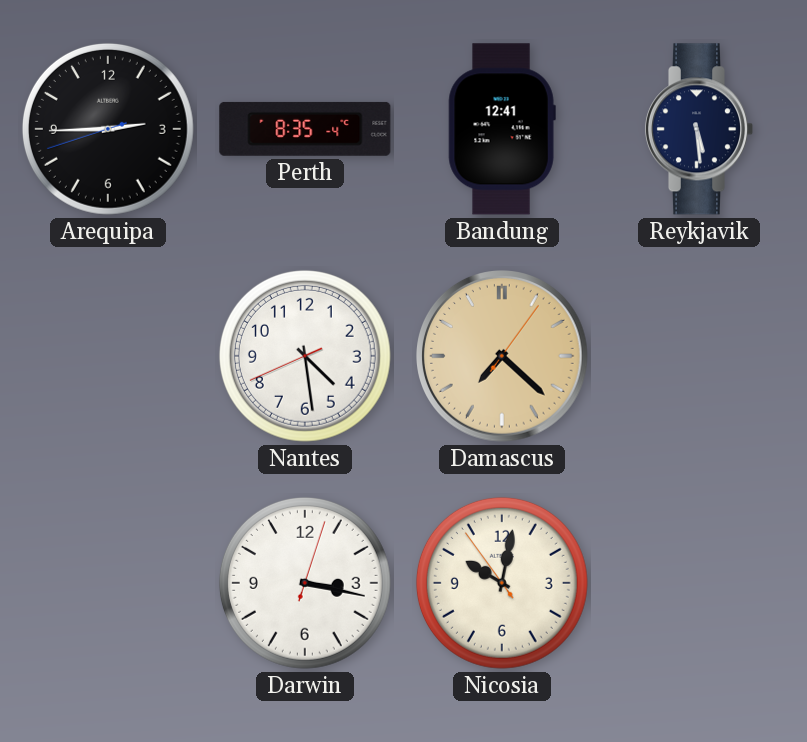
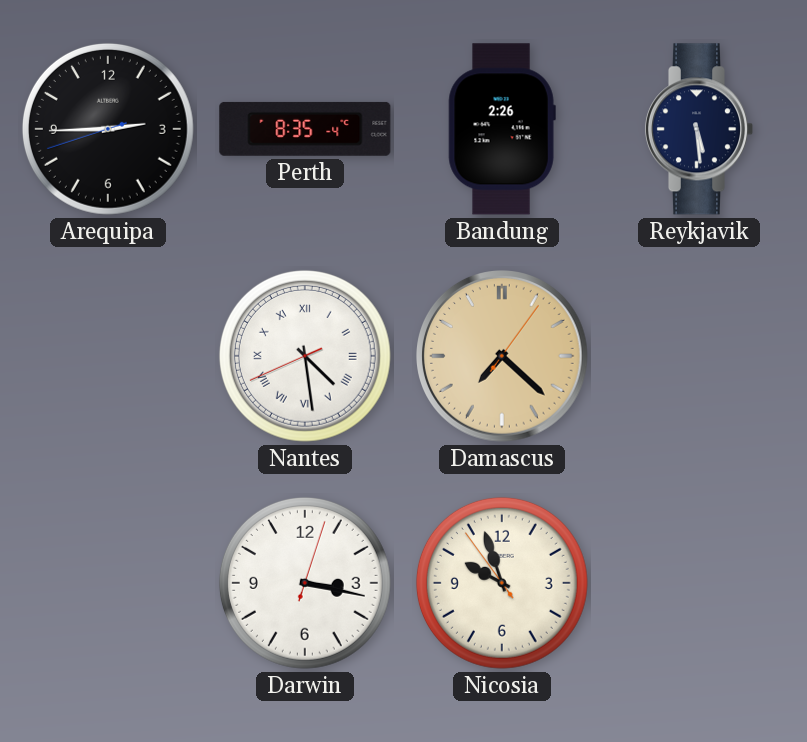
Bandung: 12:41 -> 2:26 (502, 129)
Nantes numerals: Arabic -> Roman (305, 356)
Nicosia: 10:01 -> 9:56 (502, 583)
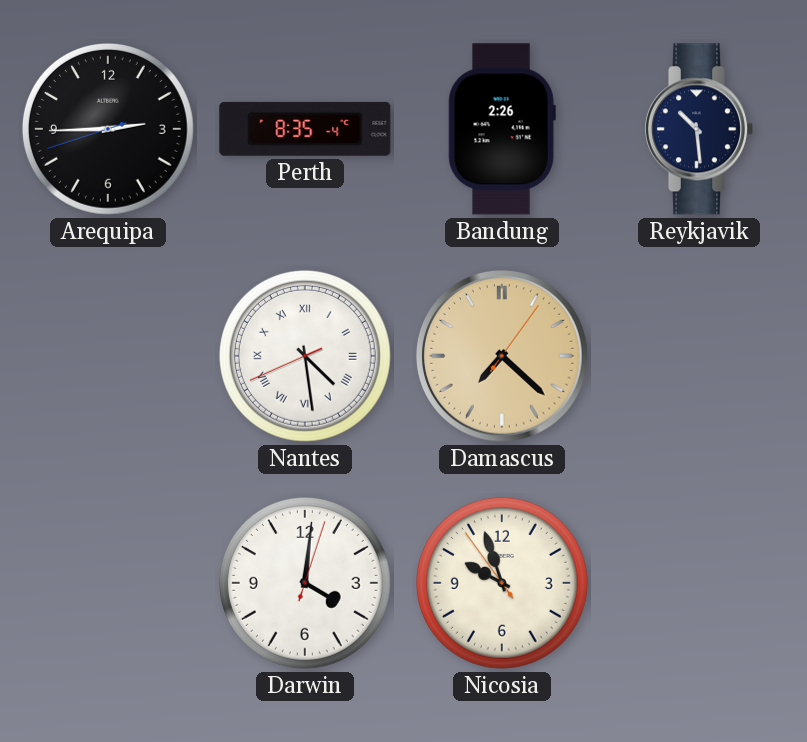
Reykjavik: 5:29 -> 10:29 (699, 129)
Darwin: 3:17 -> 4:01 (305, 583)
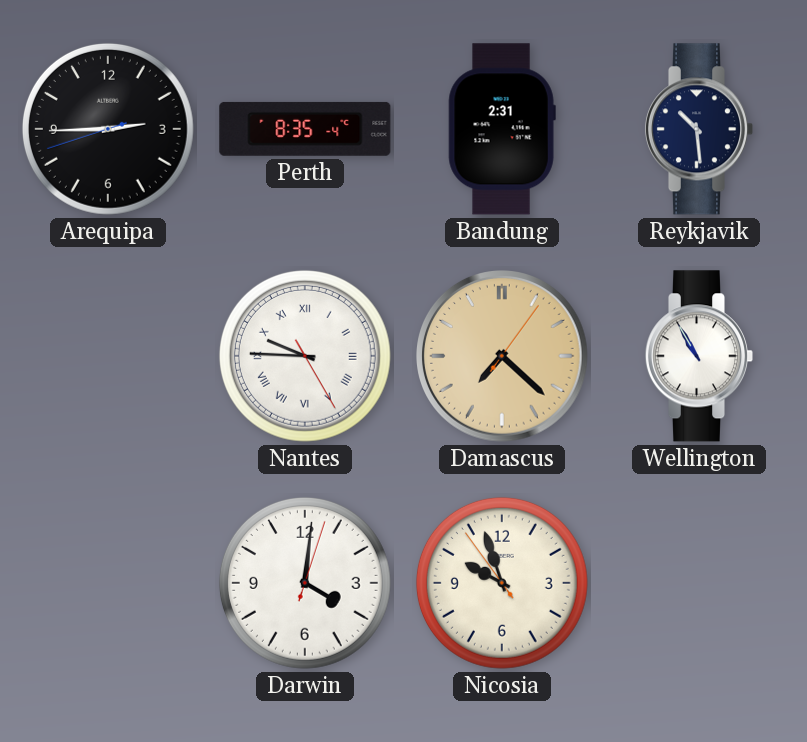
Bandung: 2:26 -> 2:31 (502, 129)
Nantes: 4:28 -> 9:45 (305, 356)
Wellington: none -> 10:55 (699, 356)
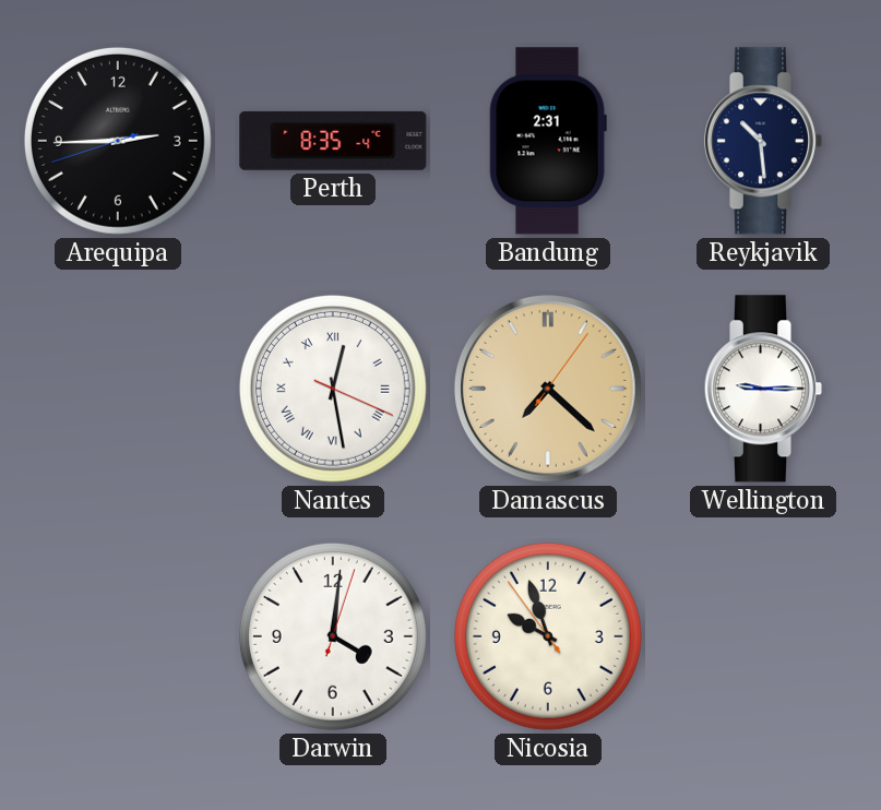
Nantes: 9:45 -> 12:28 (333, 389)
Wellington: 10:55 -> 9:15 (763, 389)
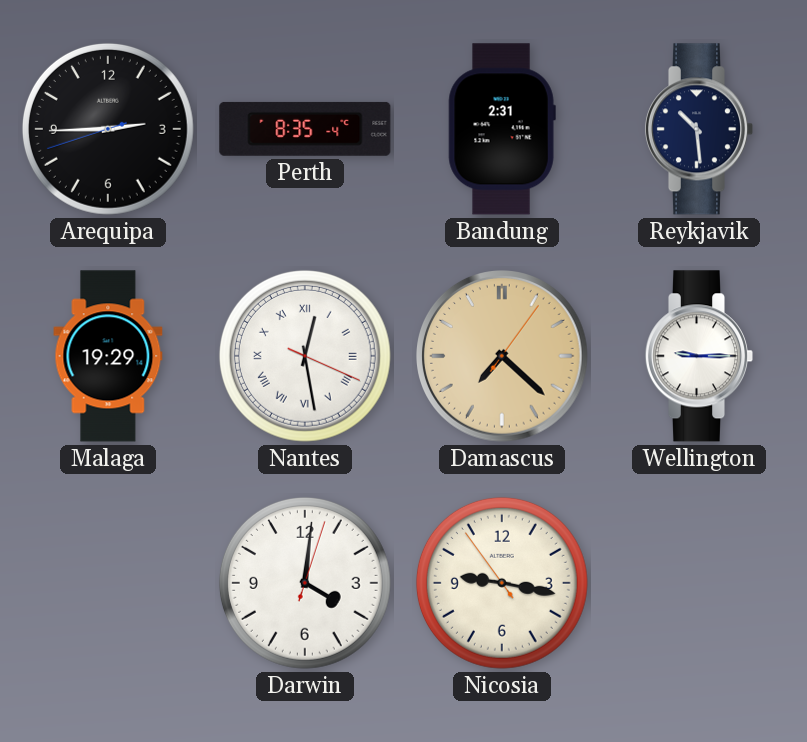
Malaga: none -> 19:29 (108, 356)
Nicosia: 9:56 -> 9:16 (502, 583)
